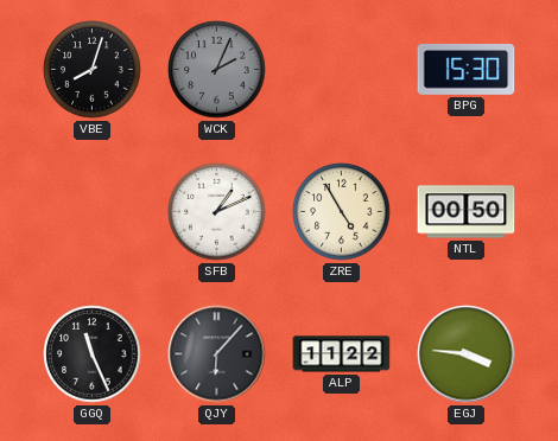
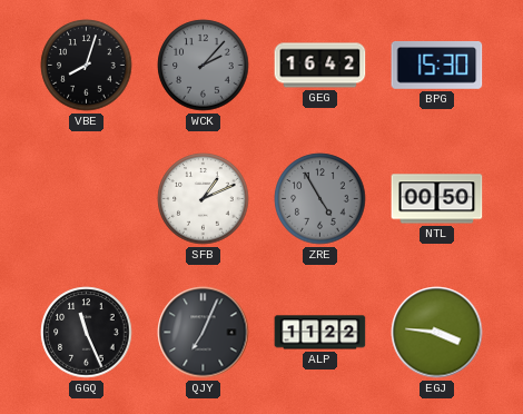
WCK: 2:04 -> 2:07 (204, 66)
GEG: none -> 16:42 (320, 66)
ZRE dial: cream -> grey (320, 199)
QJY: 6:07 -> 7:04 (204, 333)
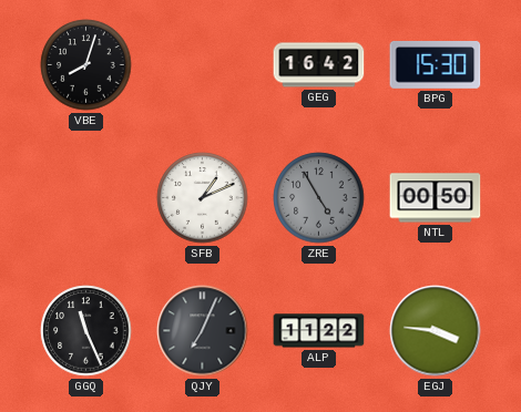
WCK: 2:07 -> none (204, 66)
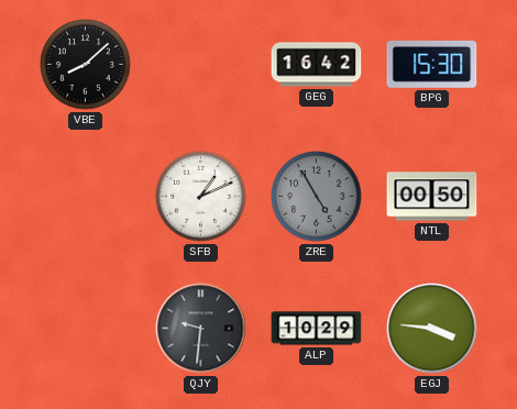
VBE: 8:03 -> 8:08 (86, 65)
GGQ: 11:26 -> none (86, 331)
QJY: 7:04 -> 9:31 (201, 329)
ALP: 11:22 -> 10:29 (317, 329)
